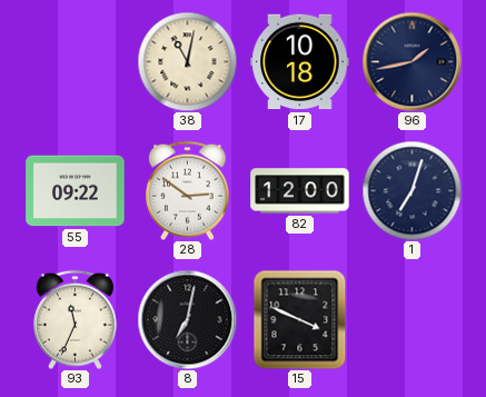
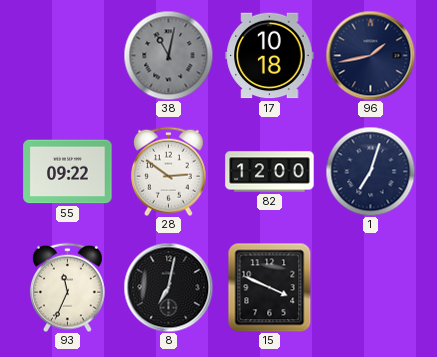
38 dial: cream -> grey (168, 55)
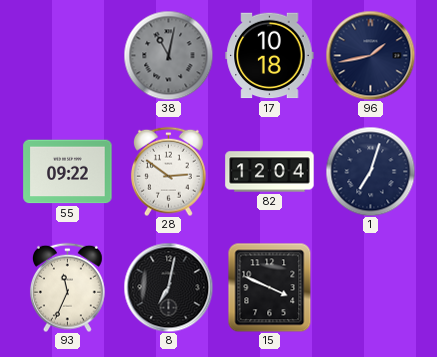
82: 12:00 -> 12:04 (270, 172)
